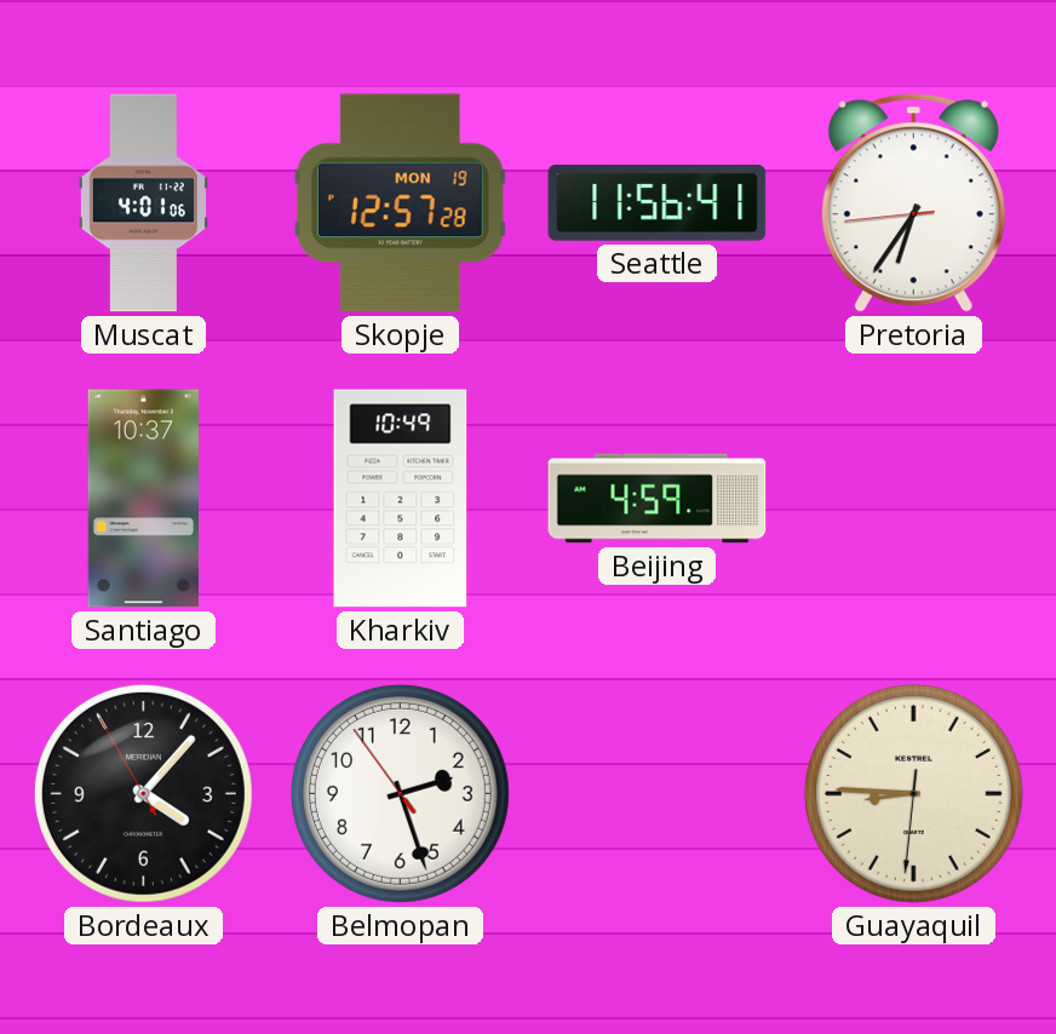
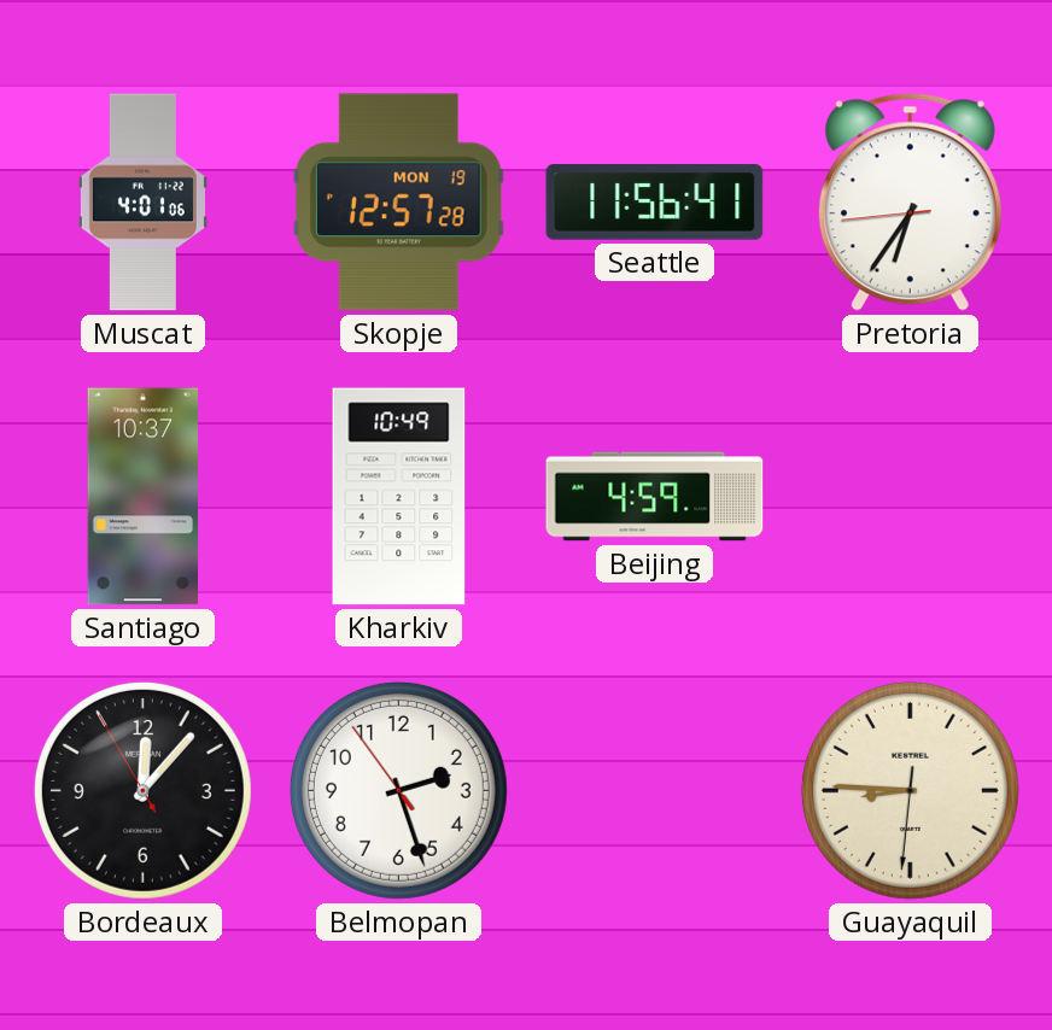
Bordeaux: 4:06 -> 12:06 (142, 790)
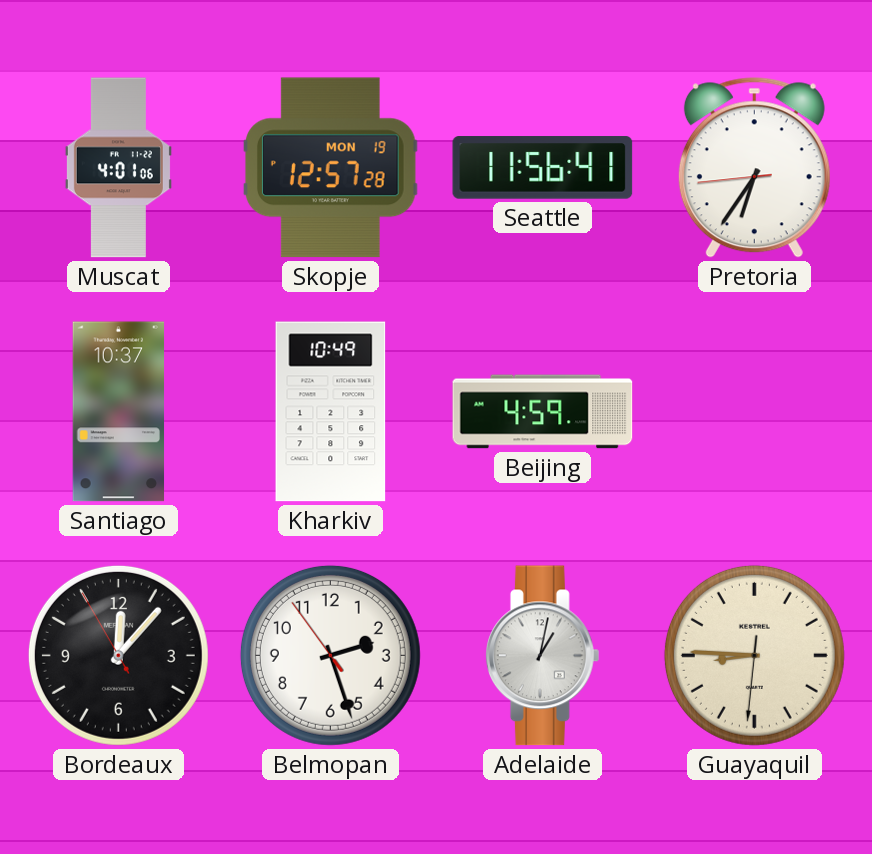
Adelaide: none -> 1:02 (543, 656)
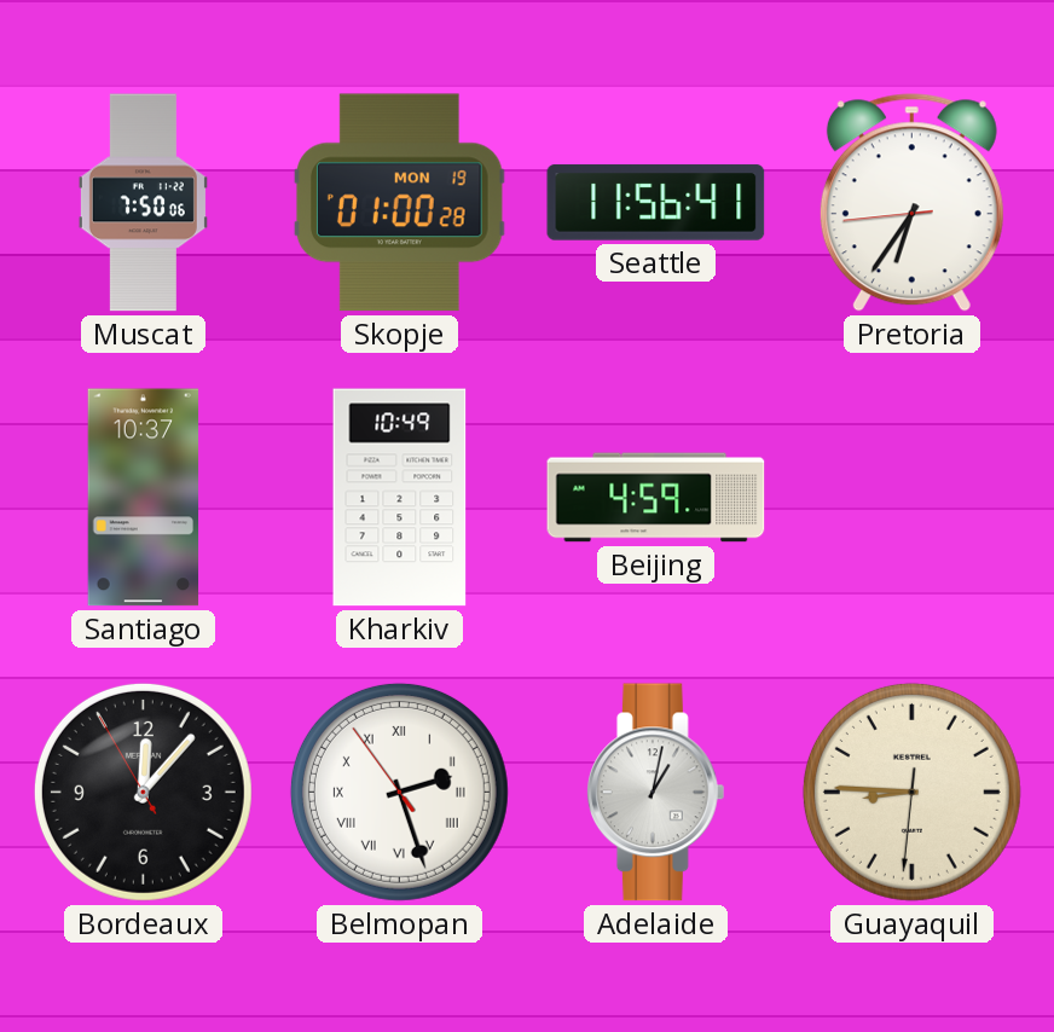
Muscat: 4:01 -> 7:50 (143, 203)
Skopje: 12:57 -> 01:00 (399, 203)
Belmopan numerals: Arabic -> Roman (399, 792)
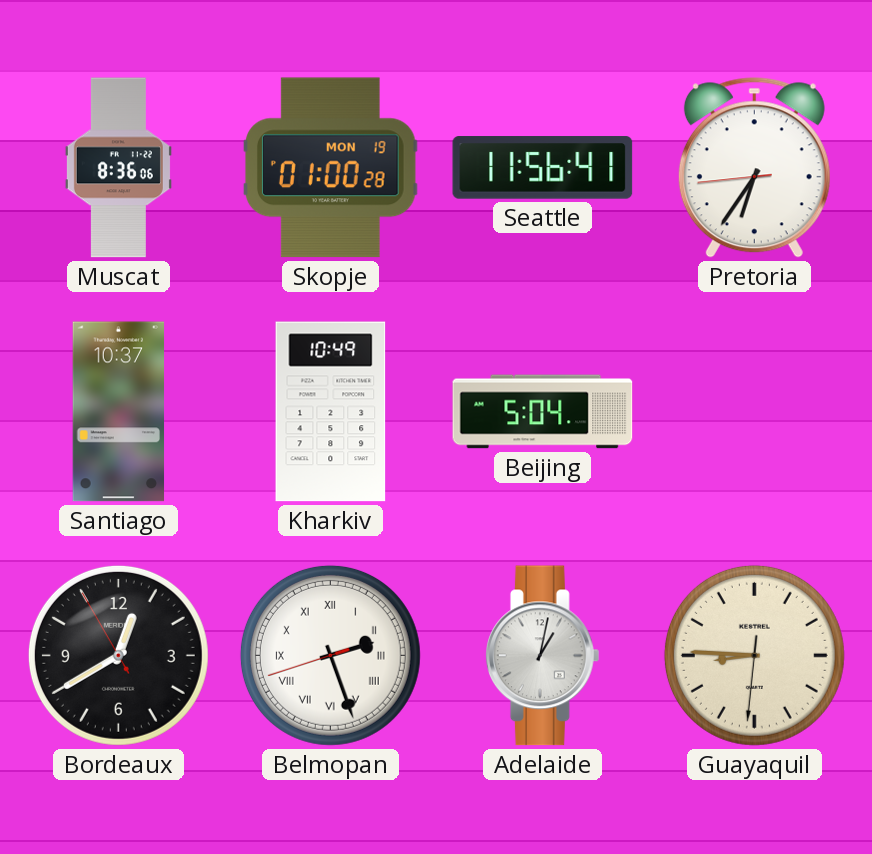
Muscat: 7:50 -> 8:36 (118, 168)
Beijing: 4:59 -> 5:04 (543, 412)
Bordeaux: 12:06 -> 12:39 (118, 655)
Belmopan: 2:26:54 -> 2:26:42 (330, 655)
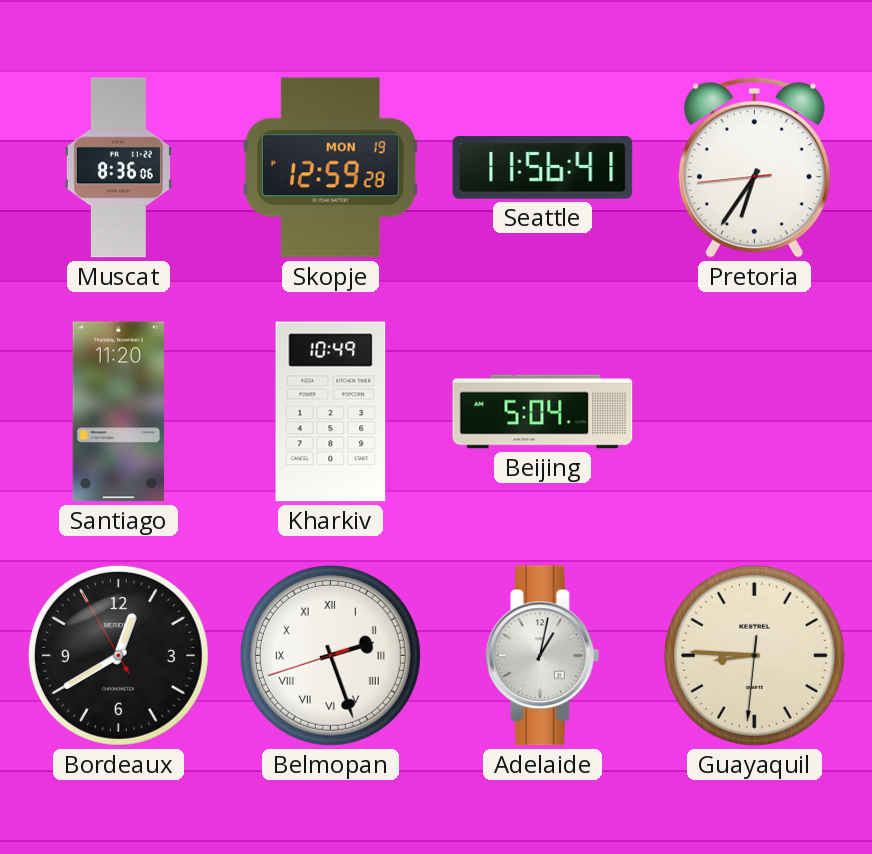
Skopje: 01:00 -> 12:59 (330, 168)
Santiago: 10:37 -> 11:20 (119, 412)
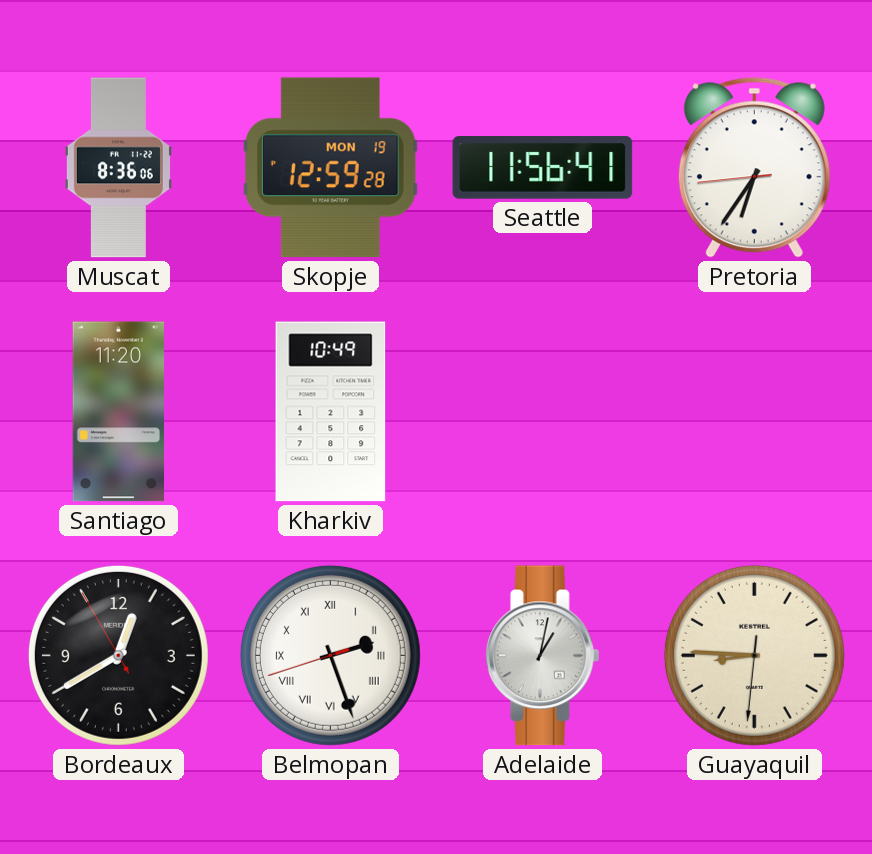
Beijing: 5:04 -> none (543, 412)
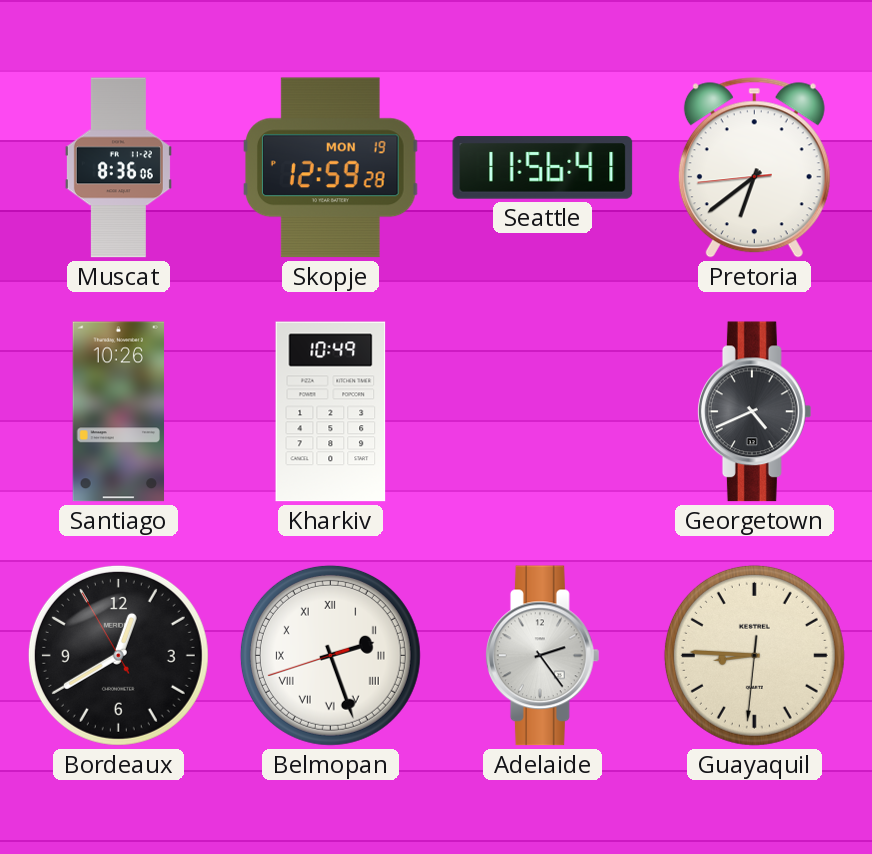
Pretoria: 6:35 -> 6:38 (754, 168)
Santiago: 11:20 -> 10:26 (119, 412)
Georgetown: none -> 4:41 (755, 412)
Adelaide: 1:02 -> 2:24 (543, 656)
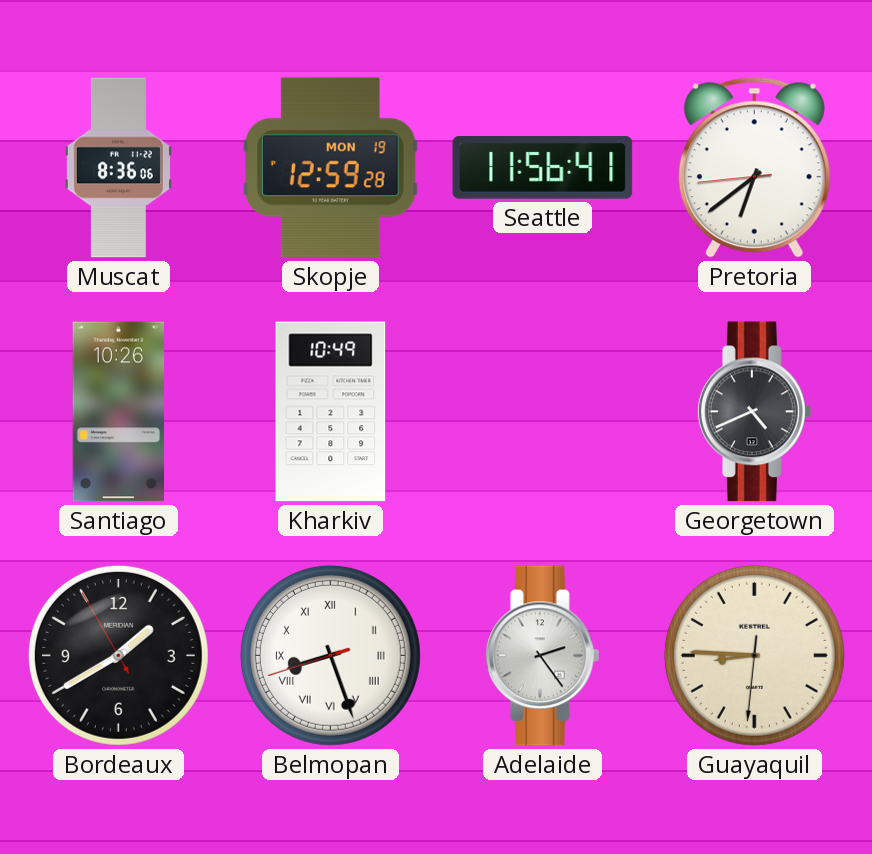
Bordeaux: 12:39 -> 1:39 (118, 655)
Belmopan: 2:26 -> 8:26 (330, 655)
